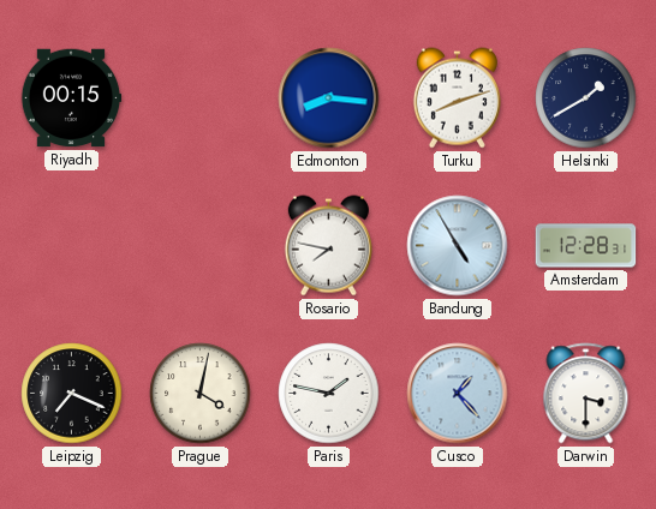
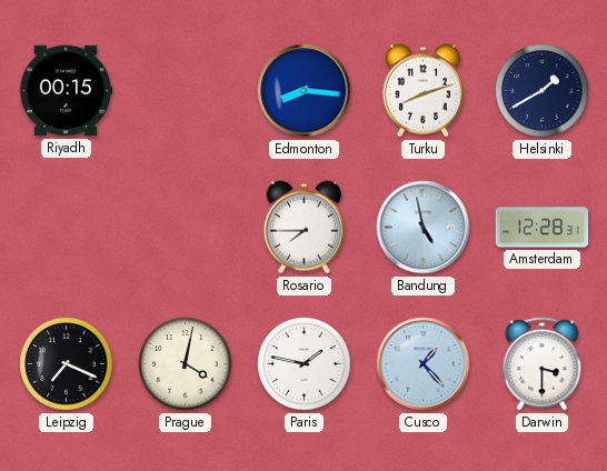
Rosario: 7:47 -> 7:45 (303, 228)
Bandung: 4:55 -> 4:58 (424, 228)
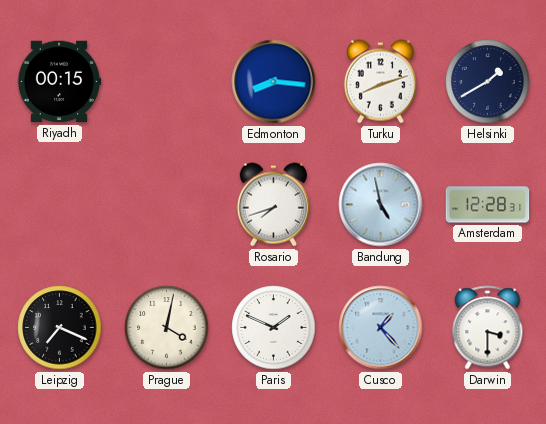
Rosario: 7:45 -> 7:42 (273, 205)
Paris: 1:47 -> 1:49 (274, 328)
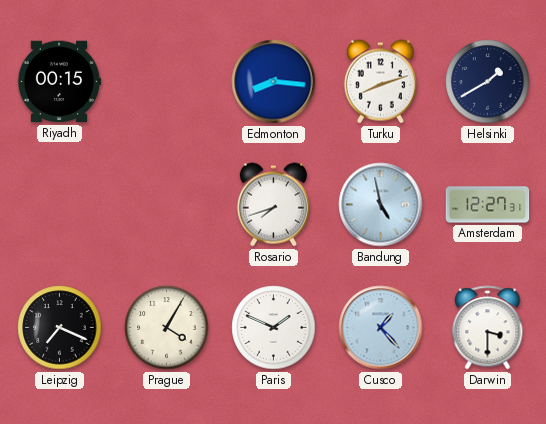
Amsterdam: 12:28 -> 12:27 (488, 205)
Prague: 4:02 -> 4:05 (167, 328)
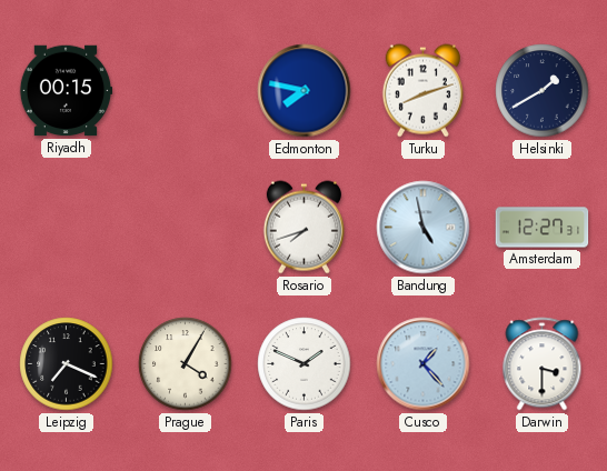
Edmonton: 8:16 -> 7:47 (305, 91)
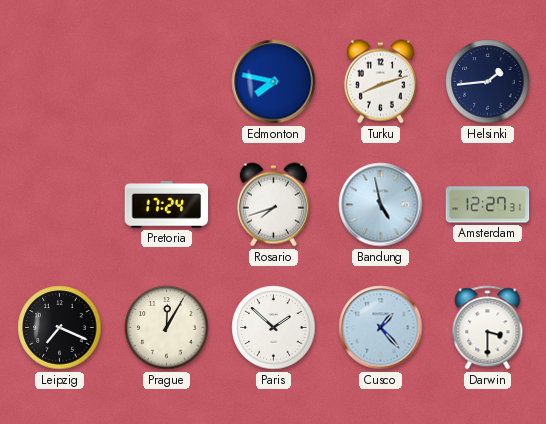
Riyadh: 00:15 -> none (66, 91)
Helsinki: 1:40 -> 1:44 (488, 82)
Pretoria: none -> 17:24 (167, 204)
Prague: 4:05 -> 12:05 (167, 328)
Paris: 1:49 -> 1:52 (274, 328)
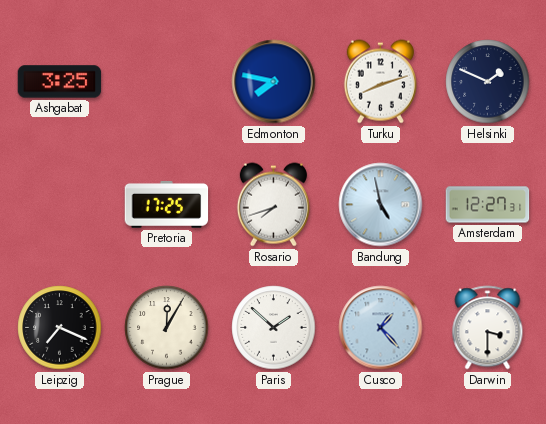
Ashgabat: none -> 3:25 (60, 82)
Helsinki: 1:44 -> 1:49 (488, 82)
Pretoria: 17:24 -> 17:25 (167, 204)
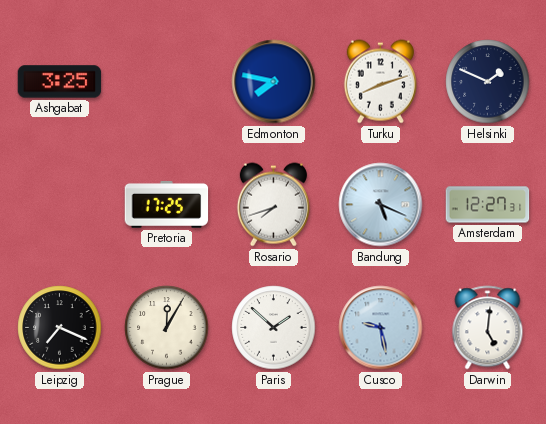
Bandung: 4:58 -> 5:19 (381, 205)
Cusco: 1:23 -> 9:28 (381, 328)
Darwin: 3:30 -> 5:01 (488, 328)
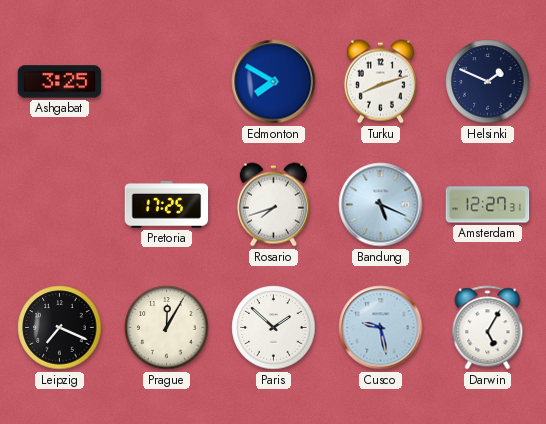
Edmonton: 7:47 -> 7:50 (274, 82)
Darwin: 5:01 -> 5:05 (488, 328)
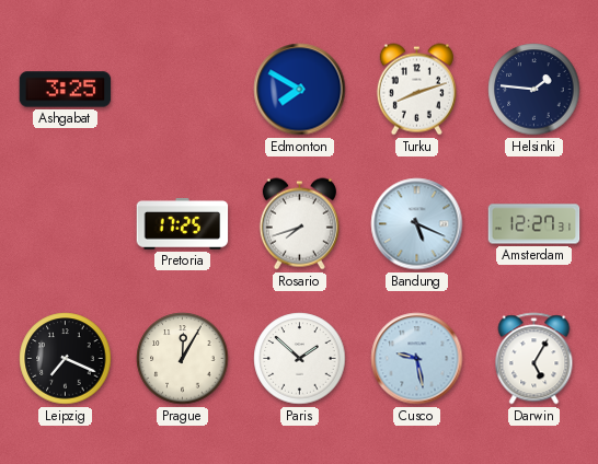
Helsinki: 1:49 -> 1:46 (534, 90)
